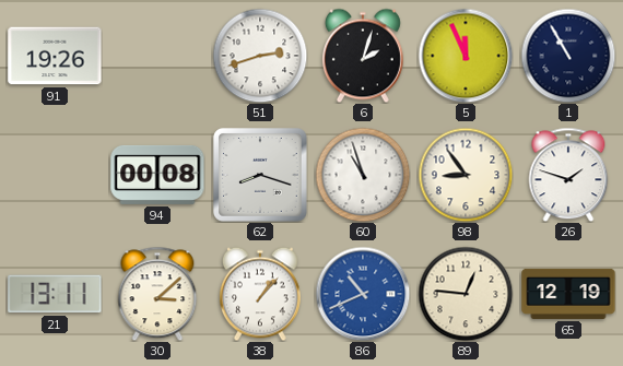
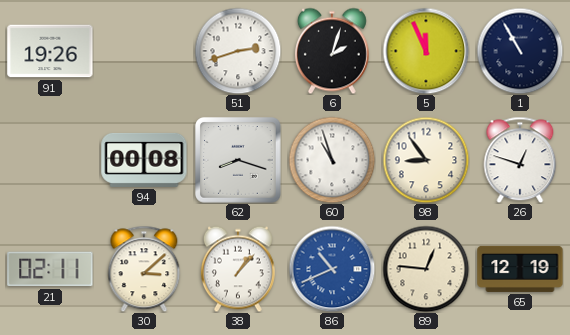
26: 1:48 -> 12:48 (520, 160)
21: 13:11 -> 02:11 (50, 269)
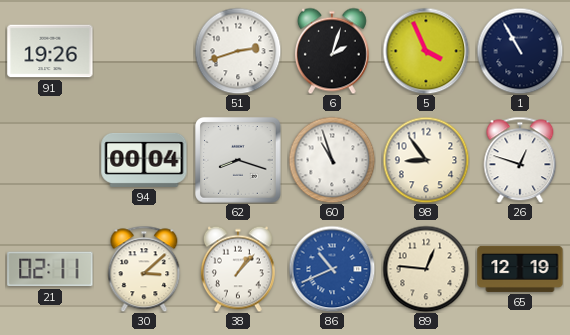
5: 11:56 -> 3:56 (426, 51)
94: 00:08 -> 00:04 (144, 160)
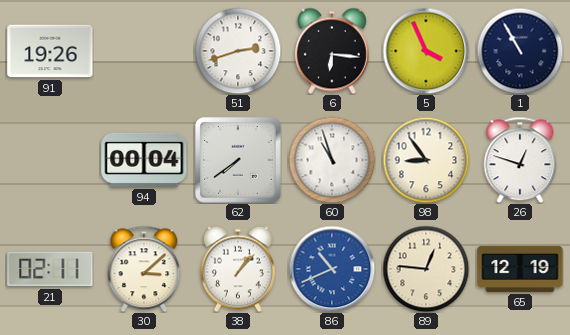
6: 2:03 -> 6:16 (332, 51)
62: 8:18 -> 7:39 (239, 161)
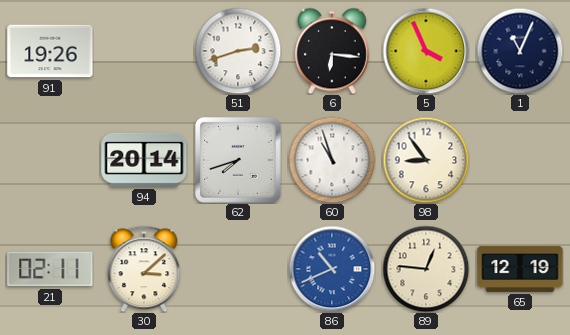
1: 10:55 -> 11:04 (520, 51)
94: 00:04 -> 20:14 (144, 160)
62: 7:39 -> 7:42 (239, 161)
26: 12:48 -> none (520, 160)
38: 1:07 -> none (238, 269)
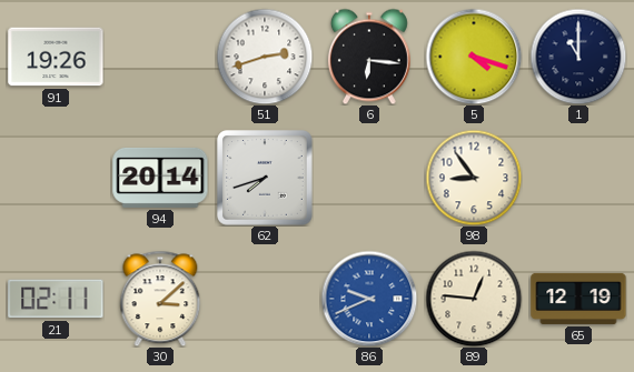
5: 3:56 -> 4:18 (474, 57)
1: 11:04 -> 11:00 (578, 57)
60: 10:57 -> none (332, 160)
86: 10:41 -> 9:41 (369, 299)
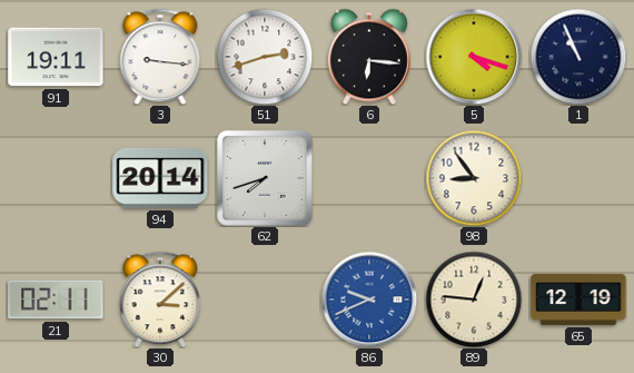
91: 19:26 -> 19:11 (56, 57)
3: none -> 9:16 (160, 57)
1: 11:00 -> 10:56 (578, 57)
